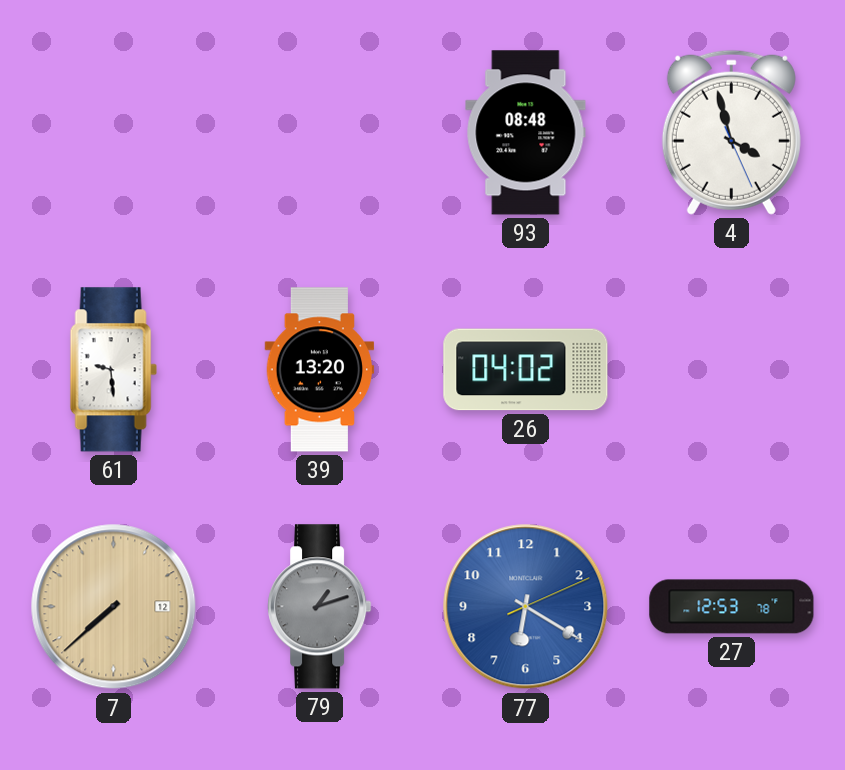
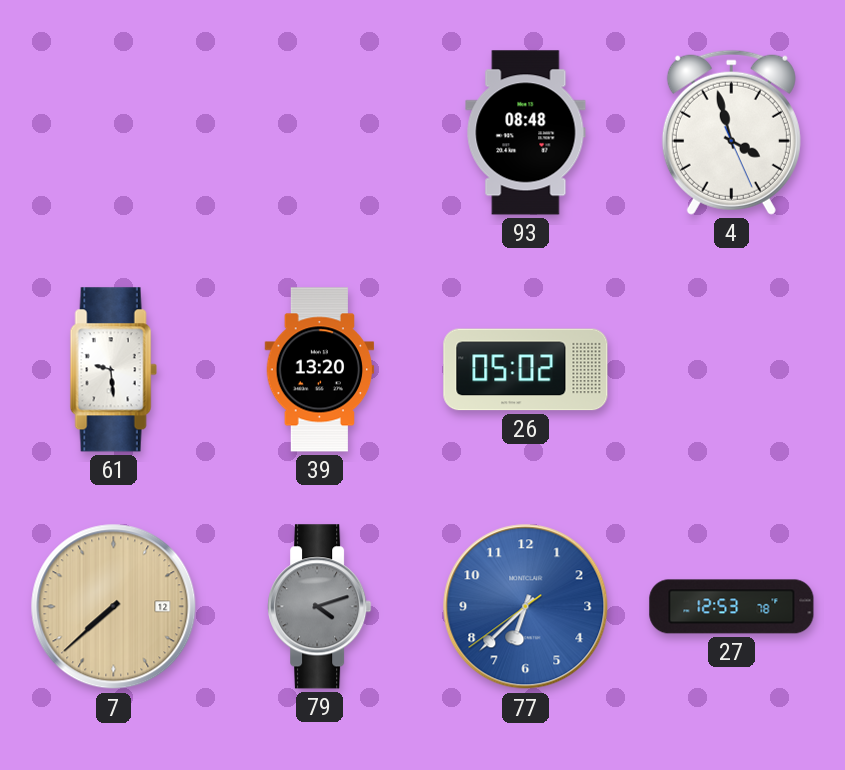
26: 04:02 -> 05:02 (526, 370)
79: 1:12 -> 4:12 (320, 607)
77: 6:20 -> 6:37 (526, 607)
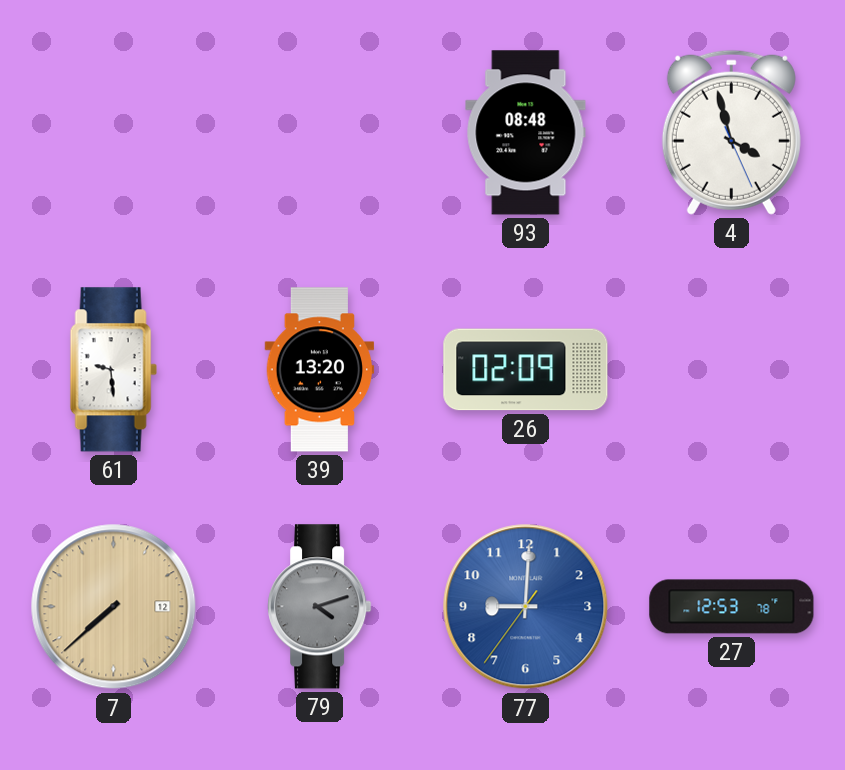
26: 05:02 -> 02:09 (526, 370)
77: 6:37 -> 9:00 (526, 607)
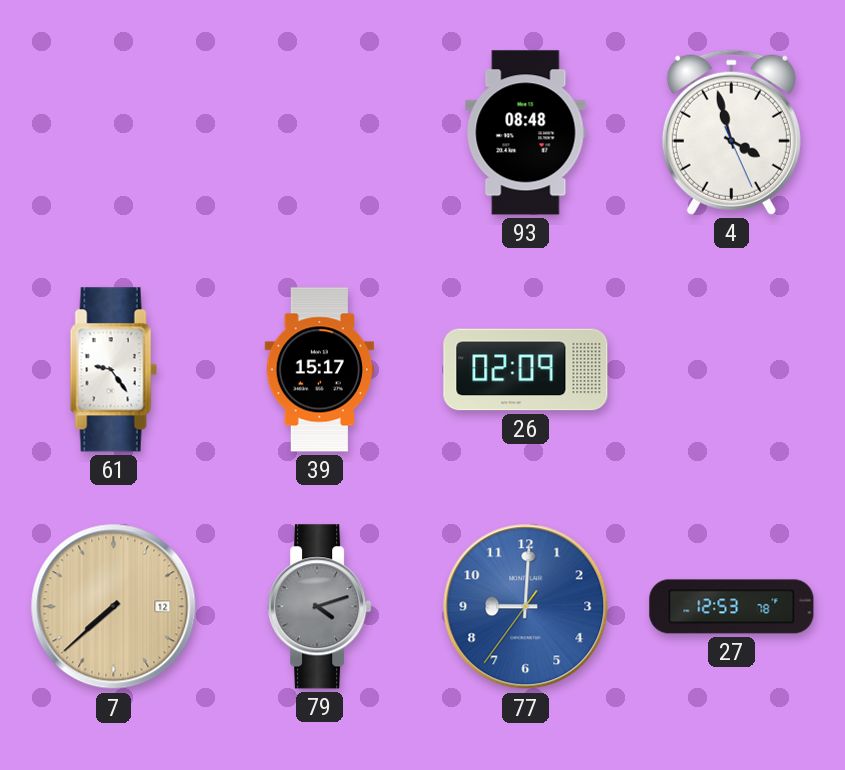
61: 9:29 -> 9:24 (113, 370)
39: 13:20 -> 15:17 (320, 370)
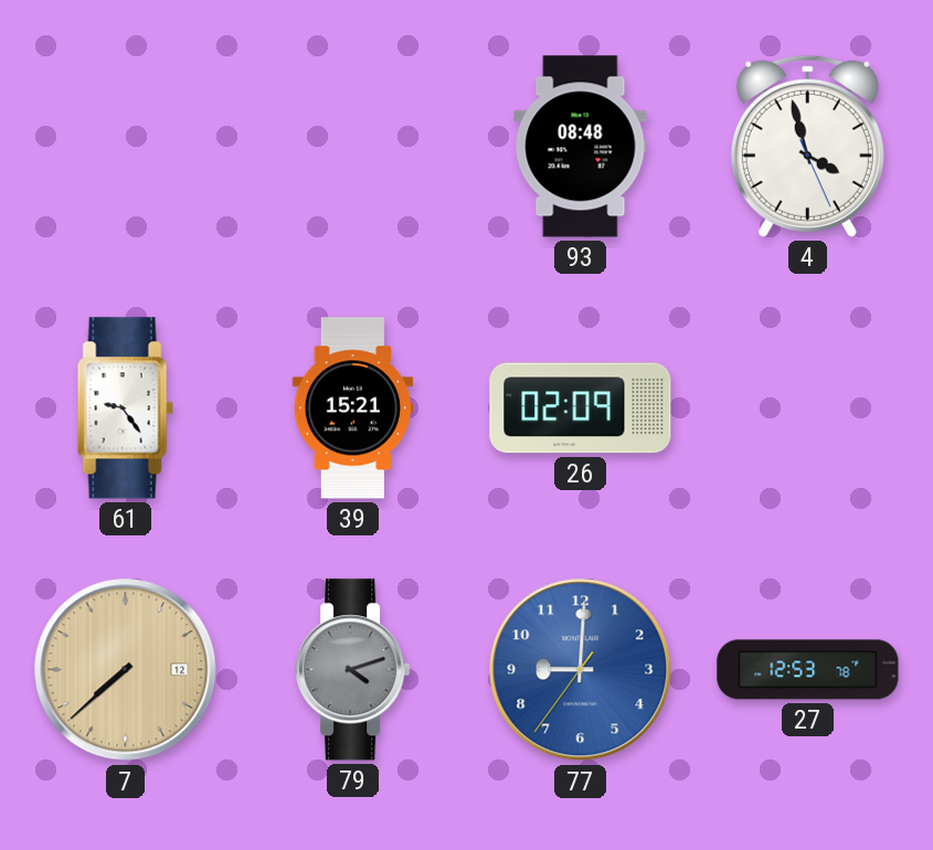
39: 15:17 -> 15:21 (353, 408)
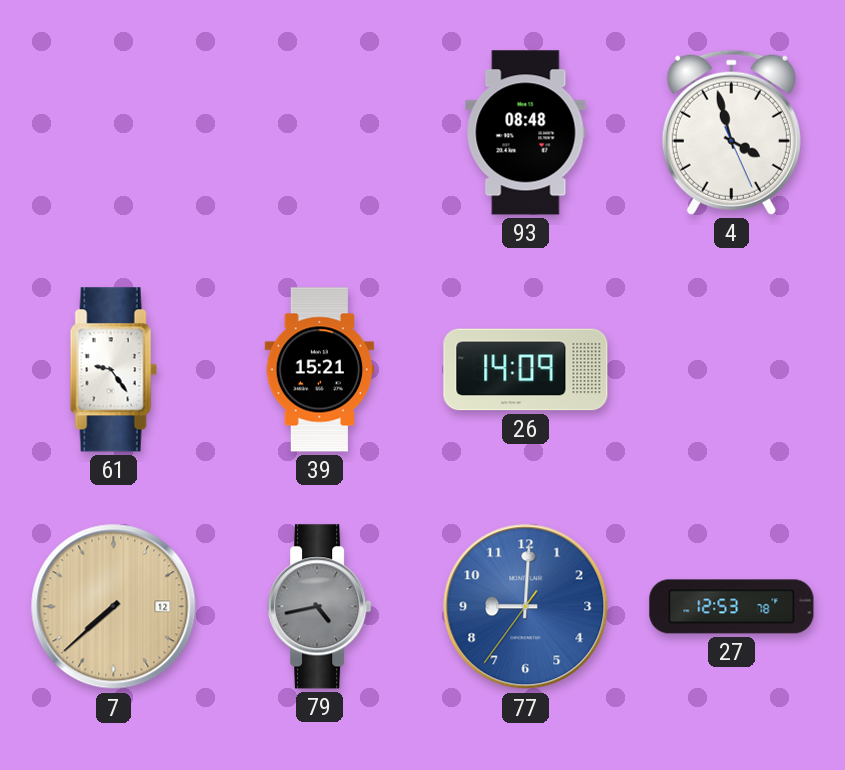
26: 02:09 -> 14:09 (526, 370)
79: 4:12 -> 4:43 (320, 607)
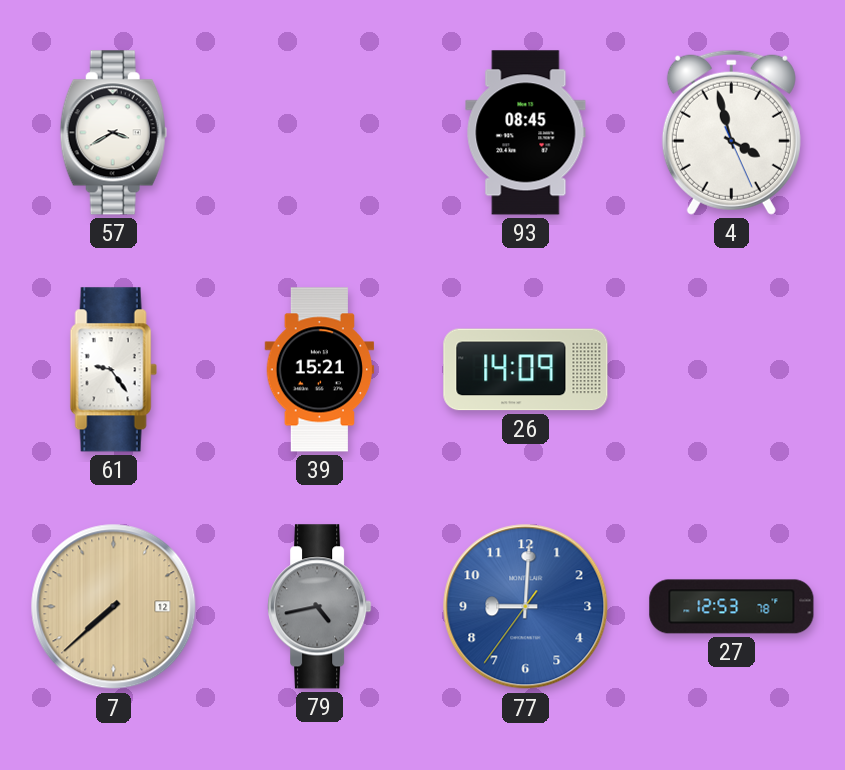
57: none -> 3:40 (113, 133)
93: 08:48 -> 08:45 (526, 133)
